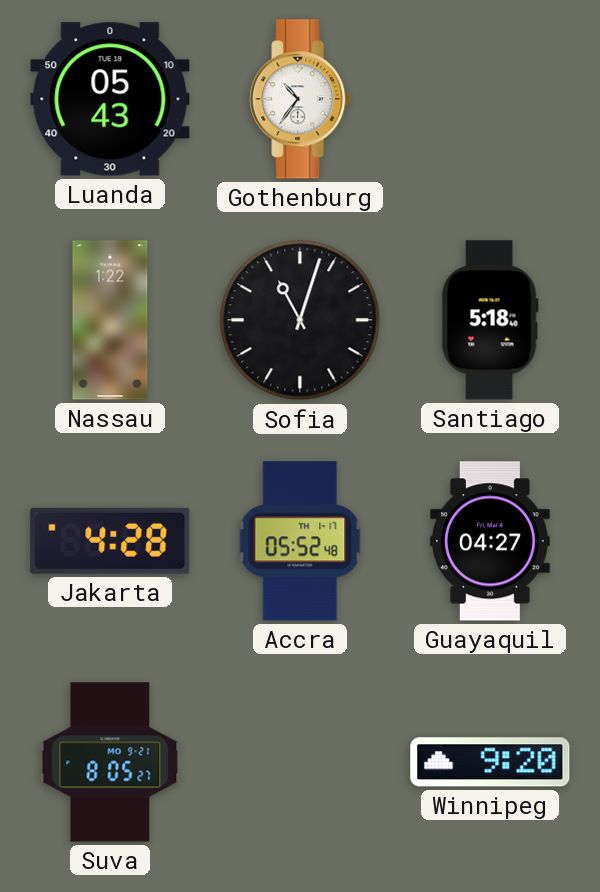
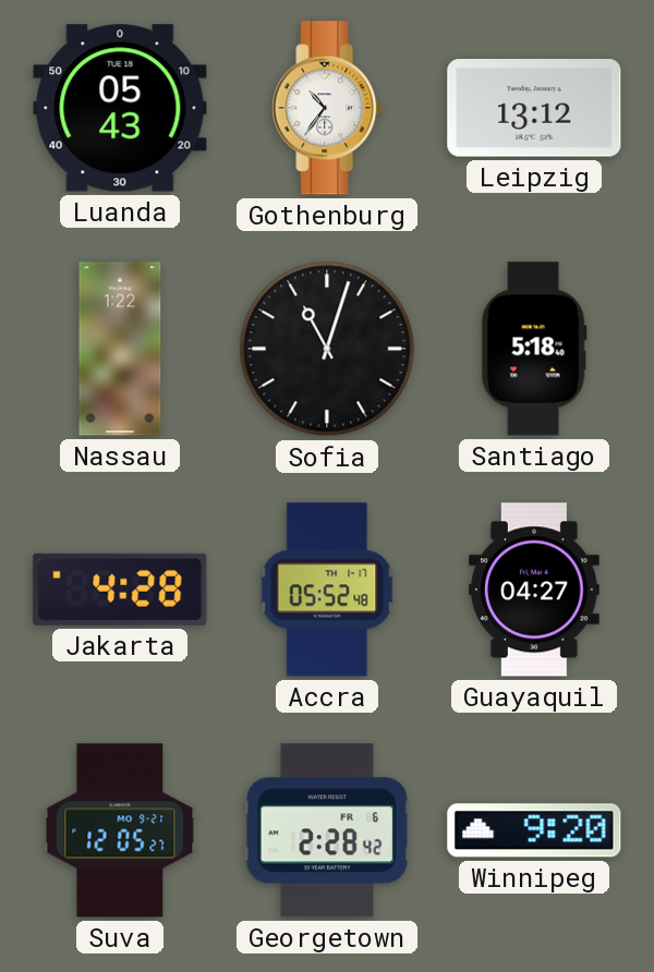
Leipzig: none -> 13:12 (534, 108)
Suva: 8:05 -> 12:05 (120, 830)
Georgetown: none -> 2:28 (327, 830)
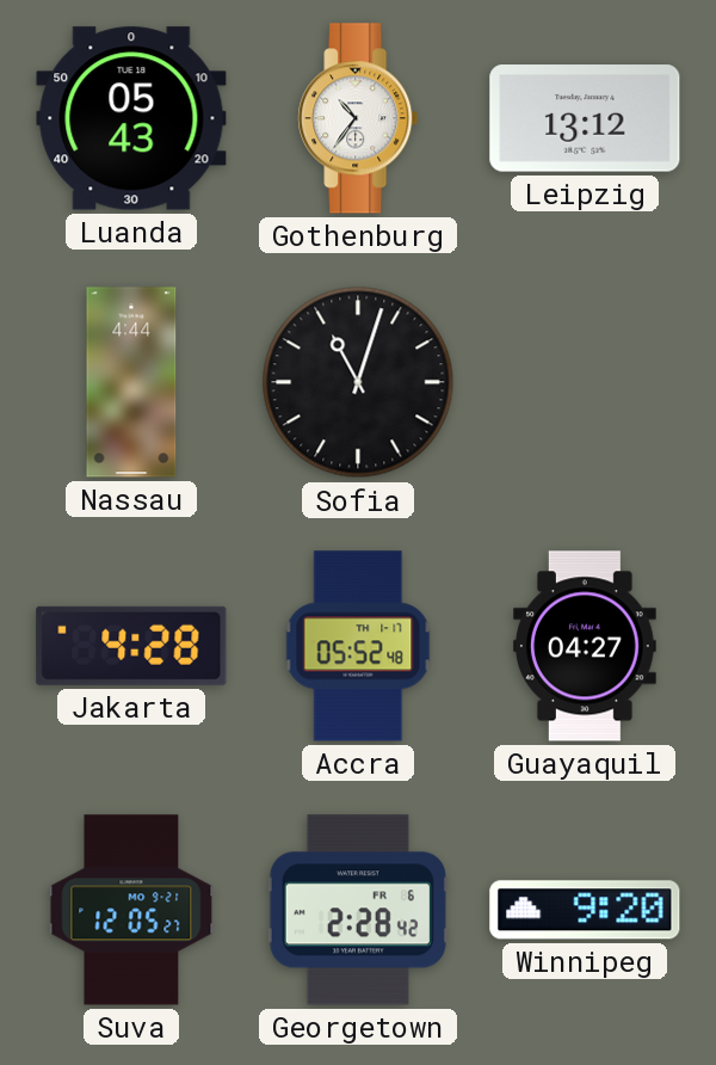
Nassau: 1:22 -> 4:44 (131, 382)
Santiago: 5:18 -> none (534, 349)
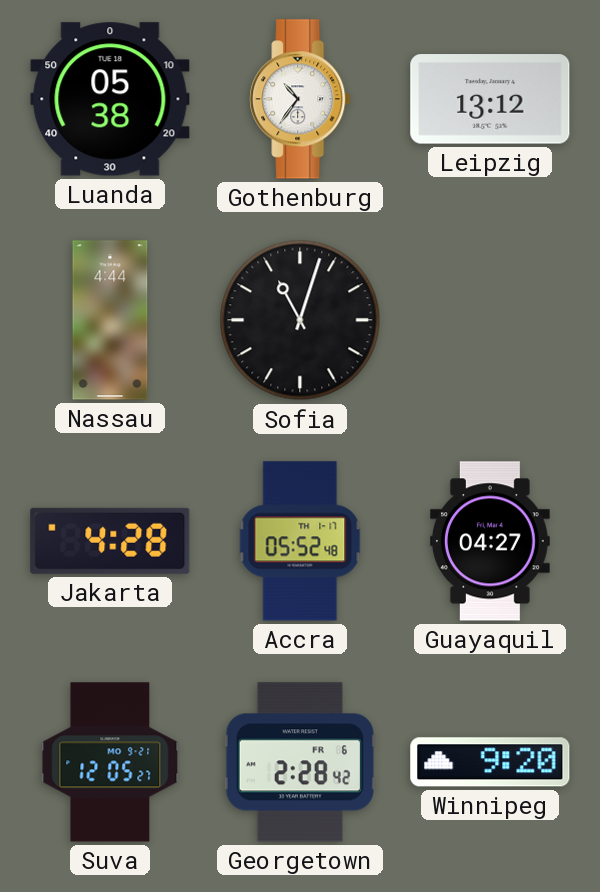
Luanda: 05:43 -> 05:38 (110, 99)
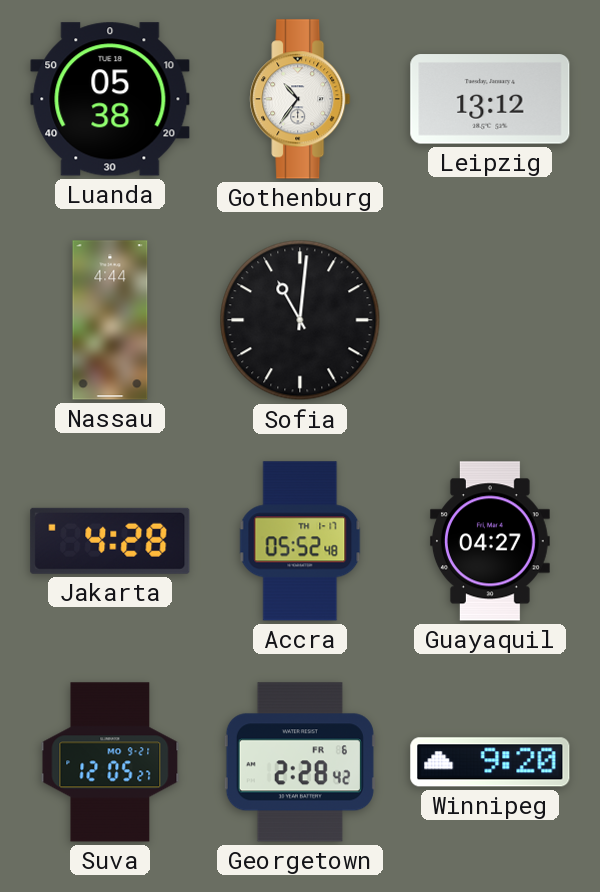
Sofia: 11:03 -> 11:01 (300, 320)
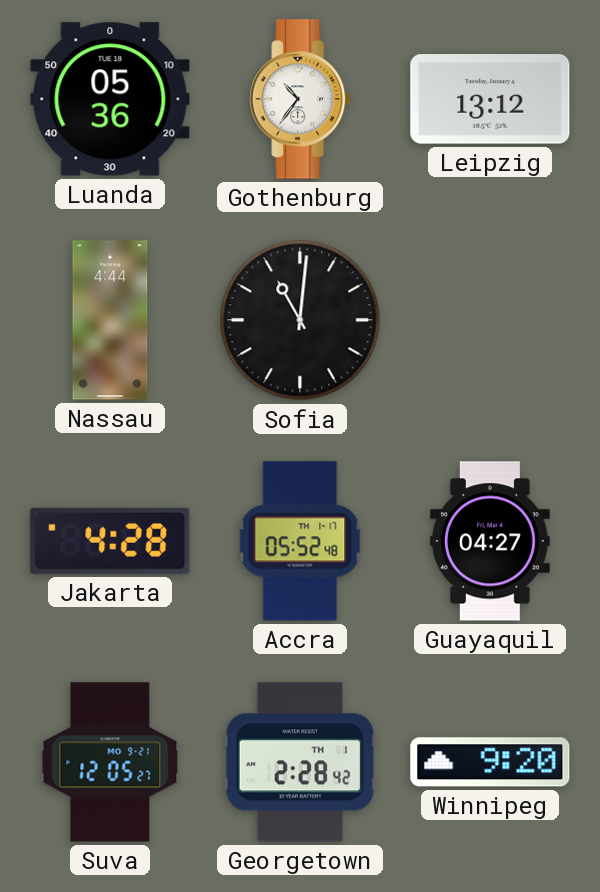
Luanda: 05:38 -> 05:36 (110, 99)
Georgetown date: FR 6 -> TH 1 (300, 762)
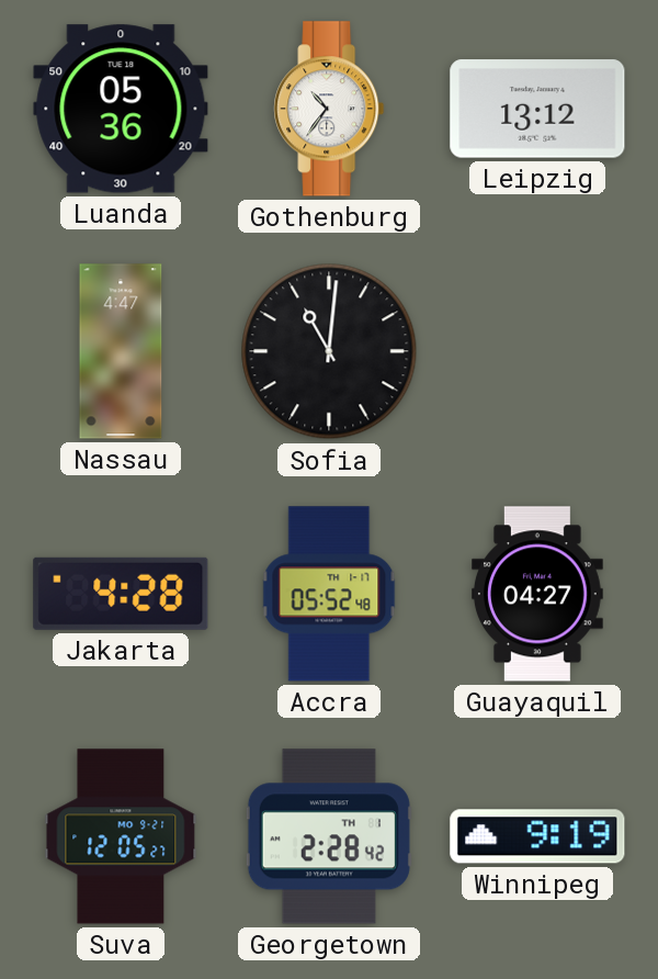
Nassau: 4:44 -> 4:47 (121, 351)
Winnipeg: 9:20 -> 9:19 (537, 836)
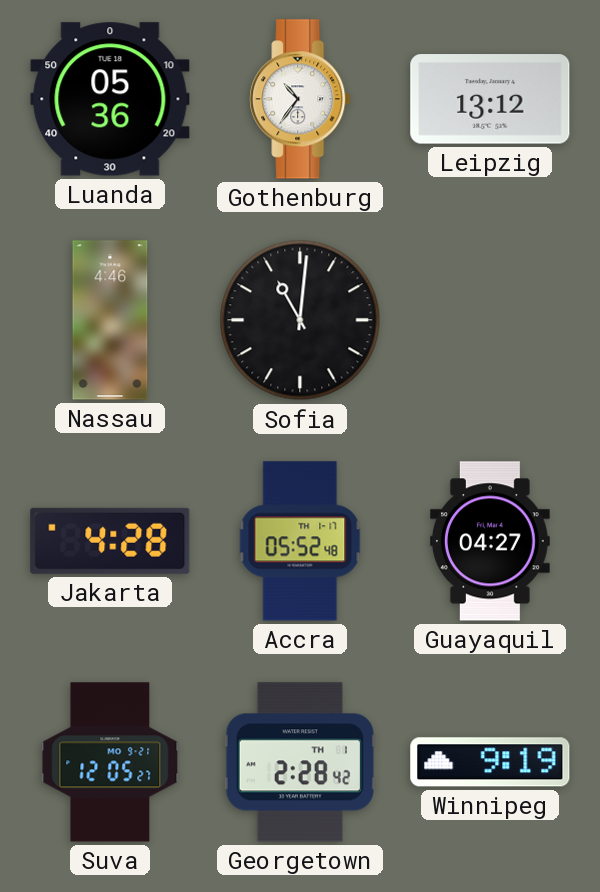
Nassau: 4:47 -> 4:46 (110, 320)
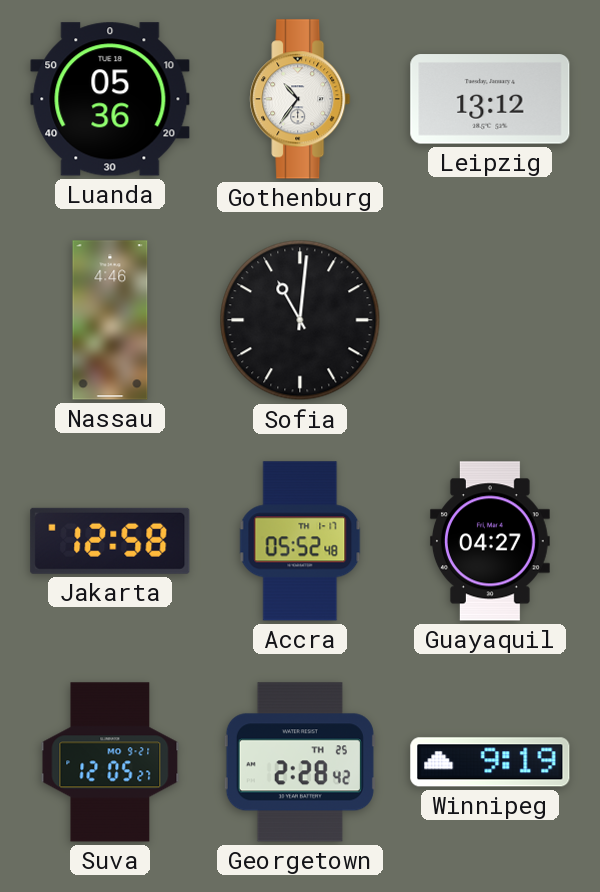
Jakarta: 4:28 -> 12:58 (110, 541)
Georgetown date: TH 1 -> TH 25 (300, 762)
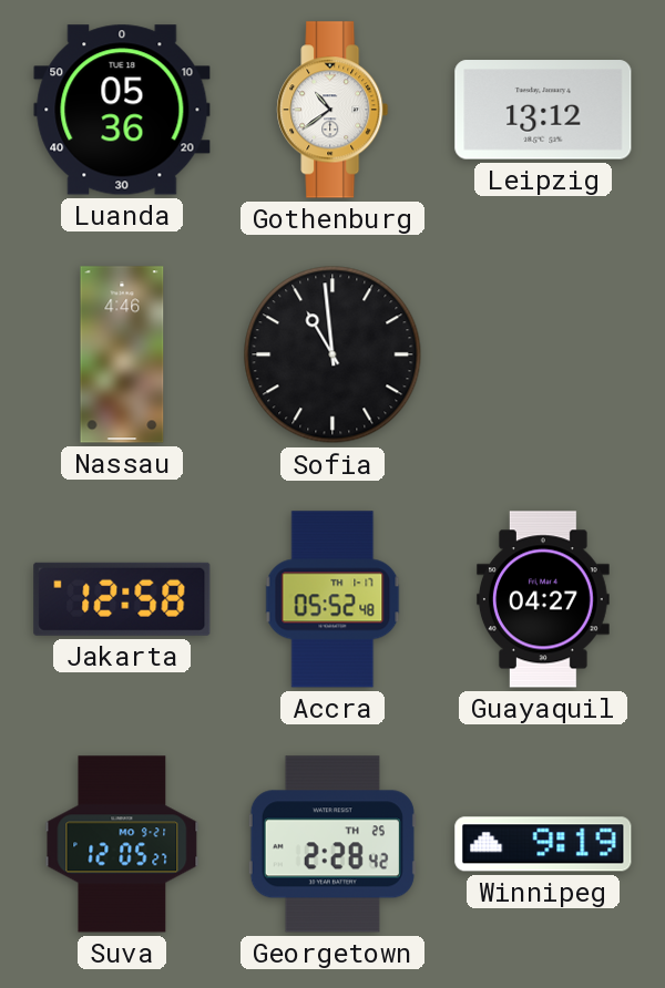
Gothenburg: 10:36 -> 10:39 (332, 110)
Sofia: 11:01 -> 10:59 (332, 354)
